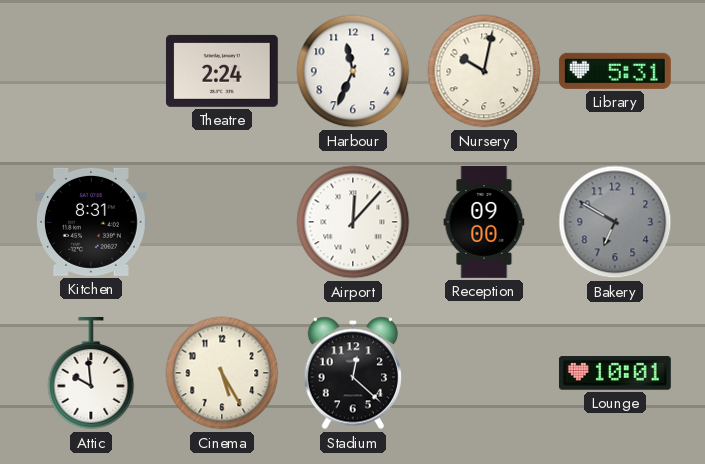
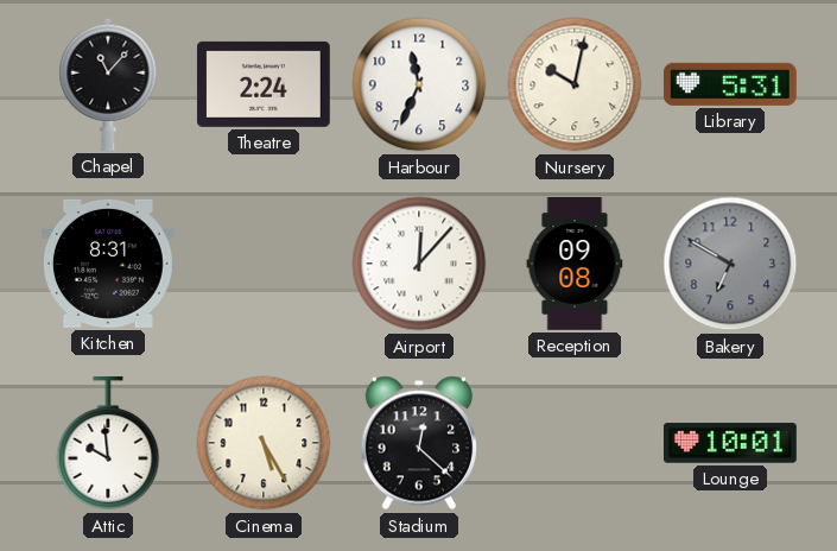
Chapel: none -> 11:07 (108, 84)
Reception: 09:00 -> 09:08 (575, 265)
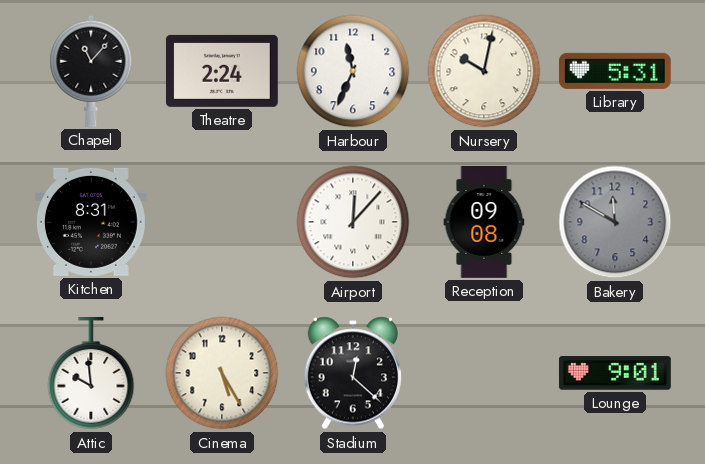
Bakery: 6:50 -> 11:50 (615, 222)
Lounge: 10:01 -> 9:01 (615, 373)
